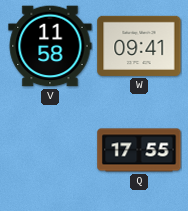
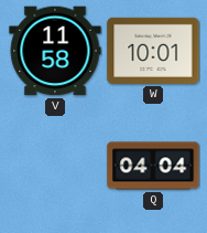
W: 09:41 -> 10:01 (153, 51)
Q: 17:55 -> 04:04 (153, 166)
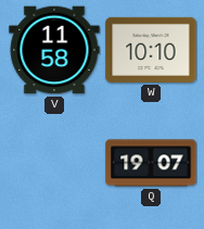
W: 10:01 -> 10:10 (151, 50)
Q: 04:04 -> 19:07 (151, 163)
